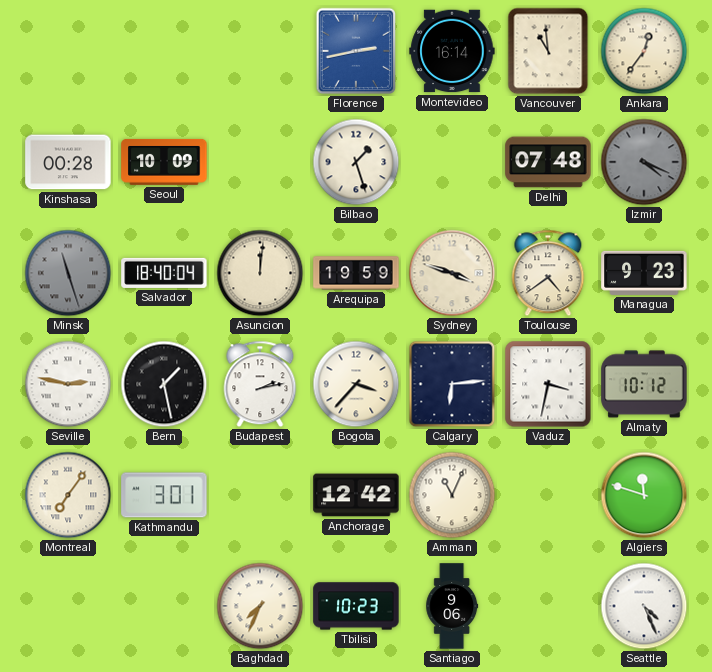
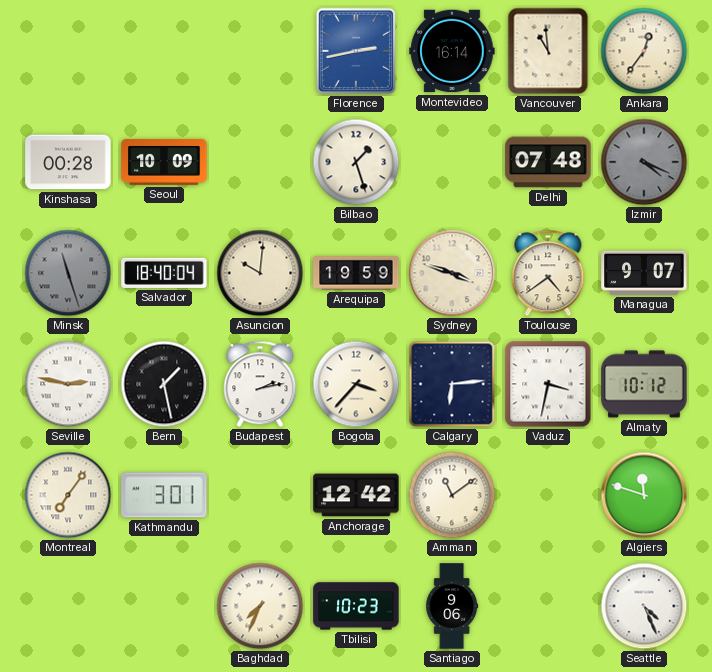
Asuncion: 12:01 -> 10:01 (260, 273)
Managua: 9:23 -> 9:07 (644, 273)
Amman: 11:04 -> 11:09 (452, 495)
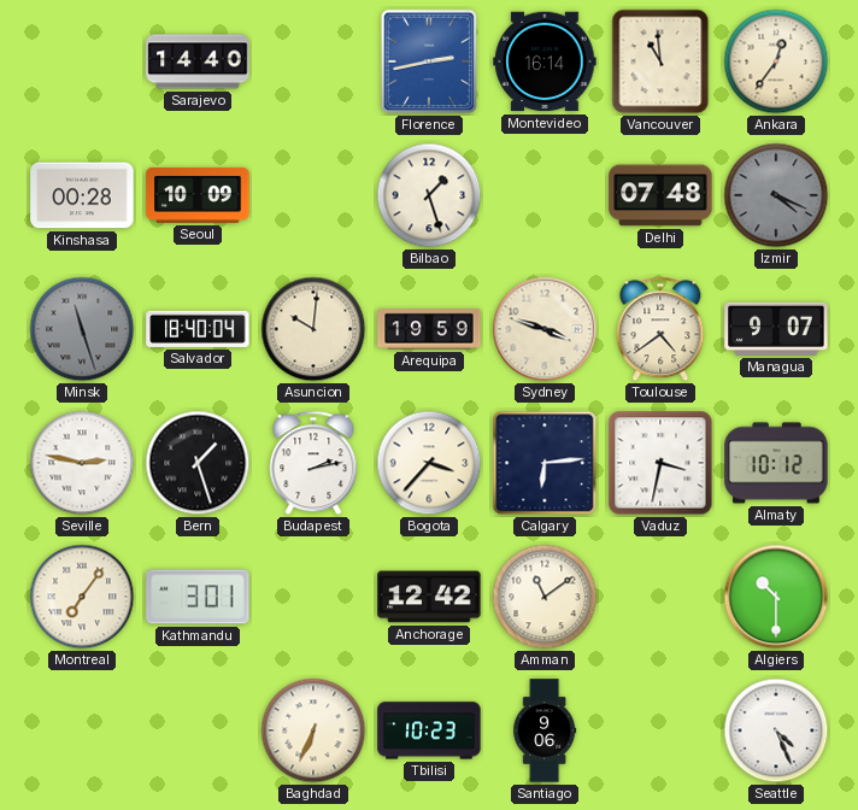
Sarajevo: none -> 14:40 (198, 61)
Bern: 1:28 -> 1:27 (198, 463)
Algiers: 11:48 -> 10:30 (776, 597)
Baghdad: 7:34 -> 6:34 (313, 730)
